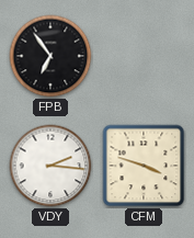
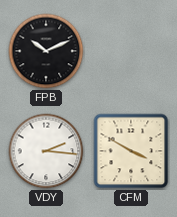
FPB: 6:54 -> 10:11 (46, 51)
CFM: 3:48 -> 3:50 (131, 151)
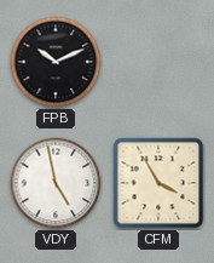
VDY: 2:16 -> 4:58 (56, 183)
CFM: 3:50 -> 3:55 (158, 183)
